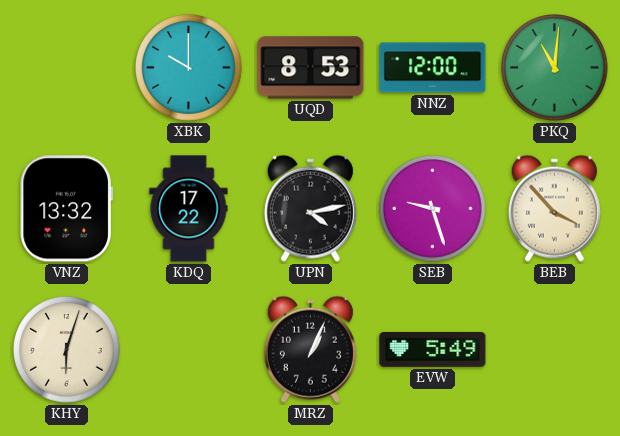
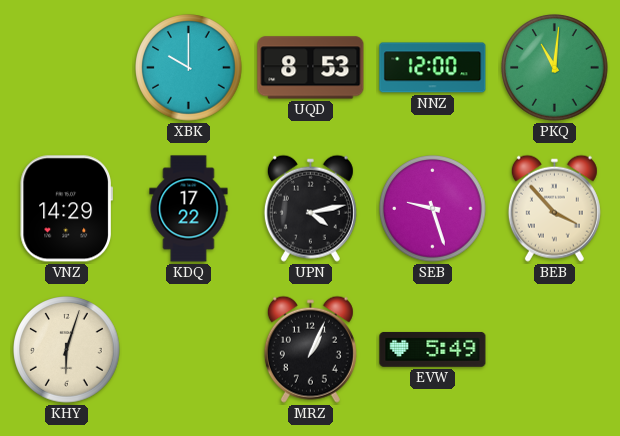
VNZ: 13:32 -> 14:29 (66, 209)
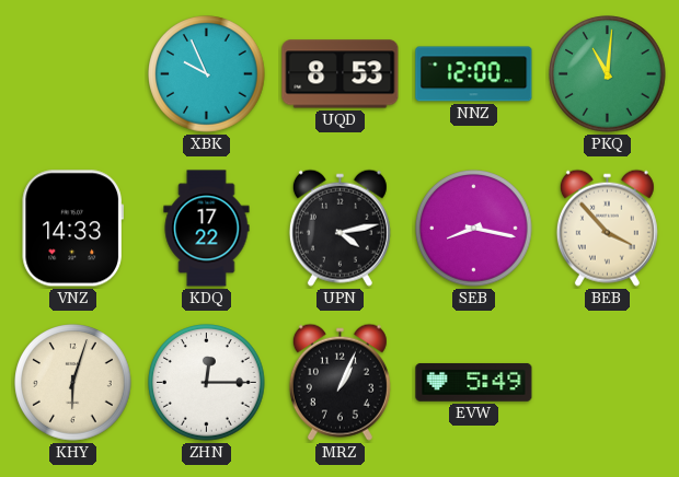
XBK: 10:00 -> 9:56 (207, 74)
VNZ: 14:29 -> 14:33 (72, 229)
SEB: 9:27 -> 8:17 (474, 229)
ZHN: none -> 12:15 (207, 383)
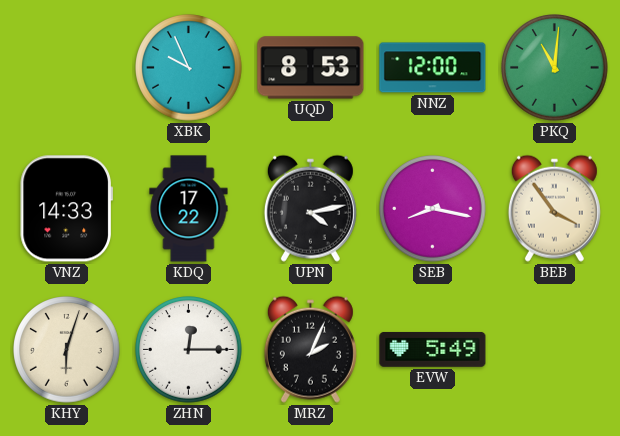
BEB: 3:53 -> 3:54 (554, 208)
MRZ: 1:04 -> 2:04 (310, 349)
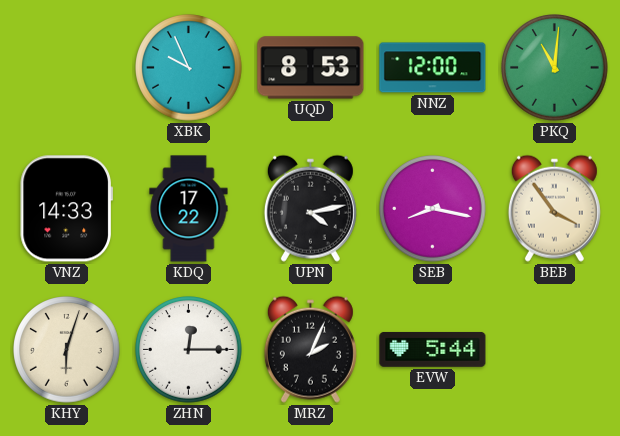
EVW: 5:49 -> 5:44 (433, 349)
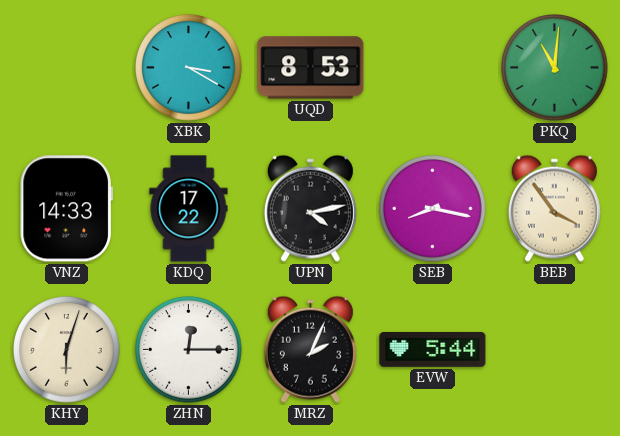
XBK: 9:56 -> 3:20 (189, 68)
NNZ: 12:00 -> none (433, 68)
